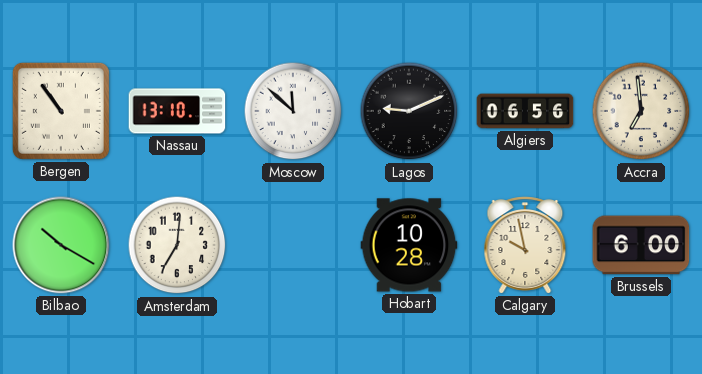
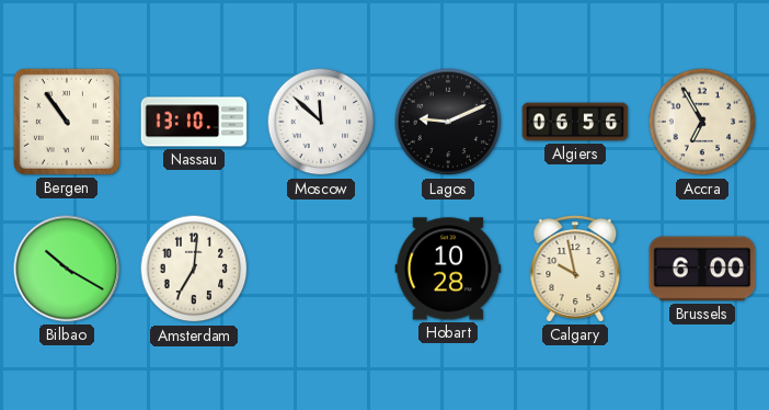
Accra: 6:59 -> 6:55 (702, 122)
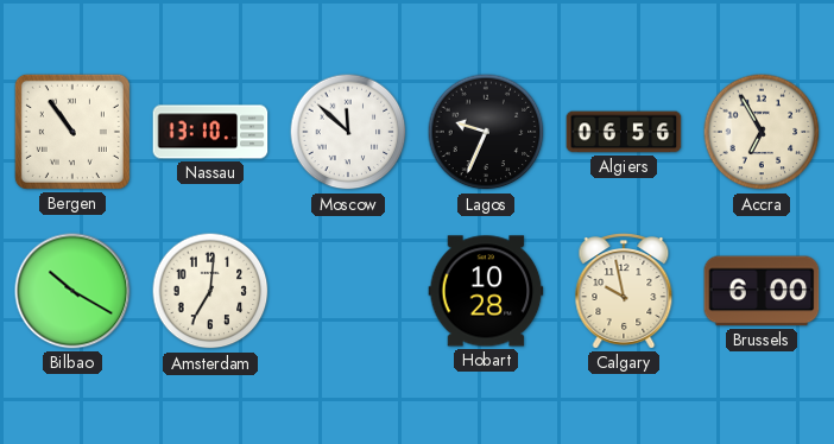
Lagos: 9:11 -> 9:34 (486, 132)
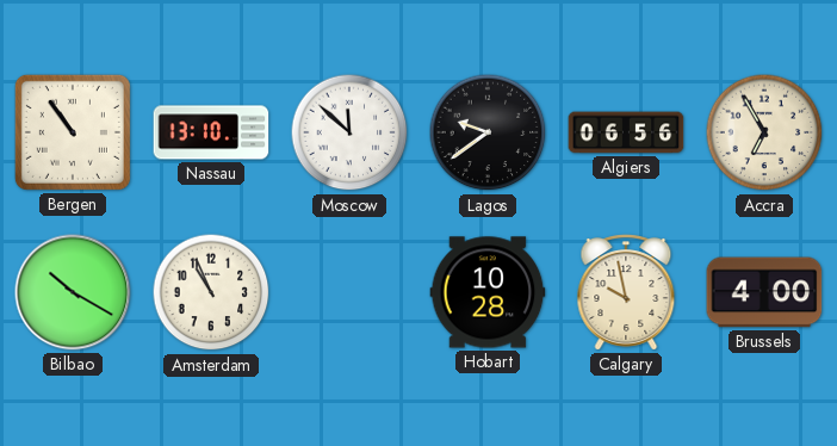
Lagos: 9:34 -> 9:39 (488, 132)
Amsterdam: 7:01 -> 10:56 (211, 292)
Brussels: 6:00 -> 4:00 (764, 292)
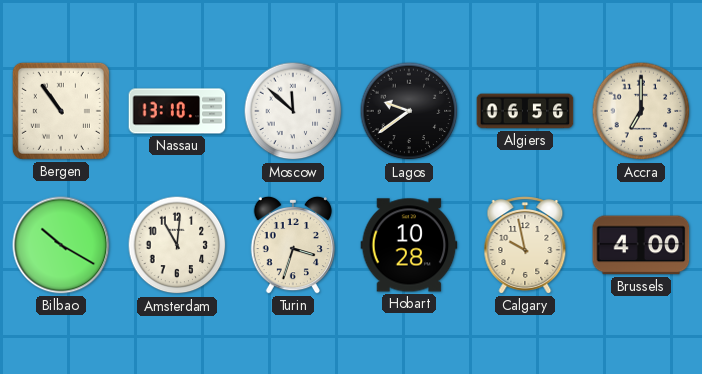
Accra: 6:55 -> 7:00 (641, 111)
Amsterdam: 10:56 -> 11:01 (177, 245)
Turin: none -> 3:33 (292, 245)
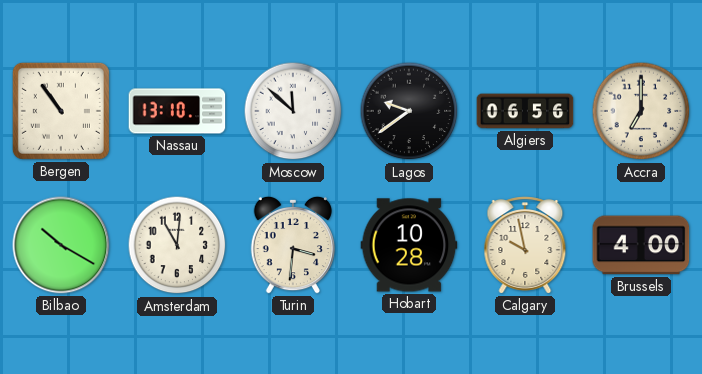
Turin: 3:33 -> 3:31 (292, 245)
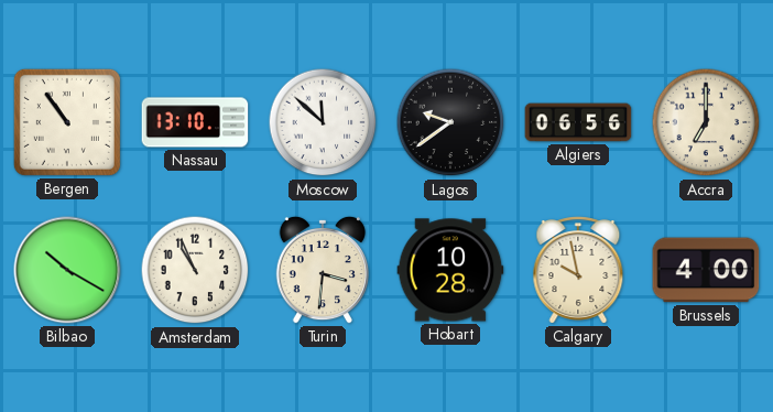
Amsterdam: 11:01 -> 10:56 (195, 270)
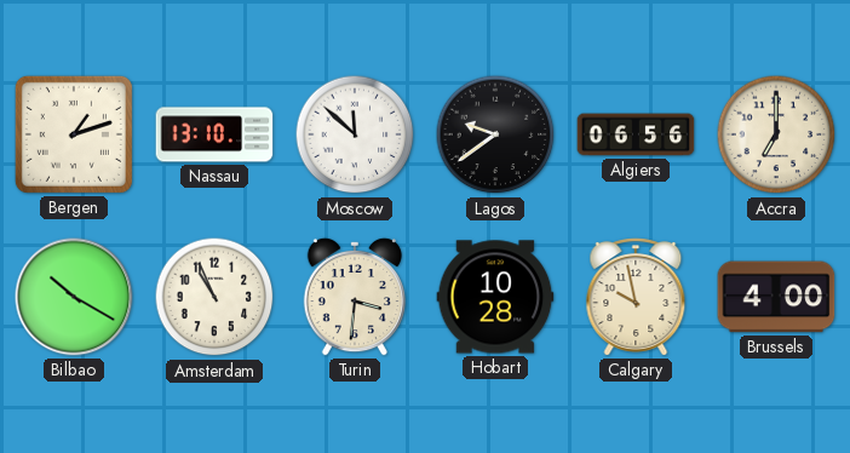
Bergen: 10:54 -> 1:12 (74, 134)
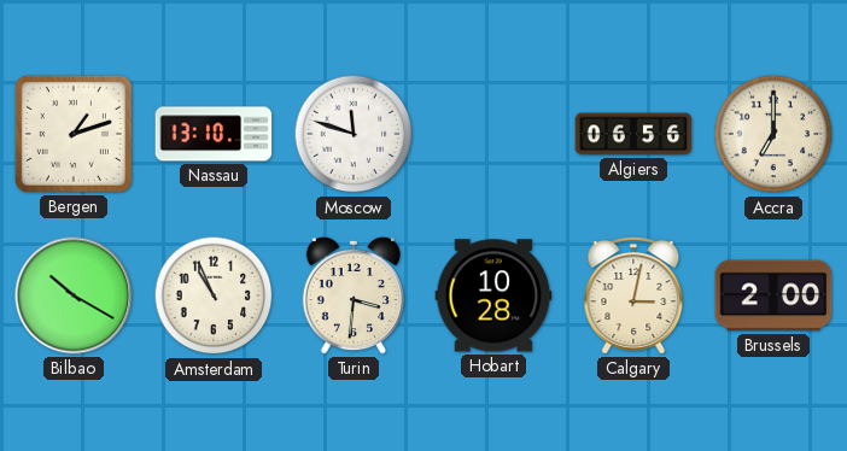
Moscow: 11:52 -> 11:48 (354, 134)
Lagos: 9:39 -> none (495, 134)
Calgary: 9:58 -> 3:02 (633, 295)
Brussels: 4:00 -> 2:00 (773, 295)
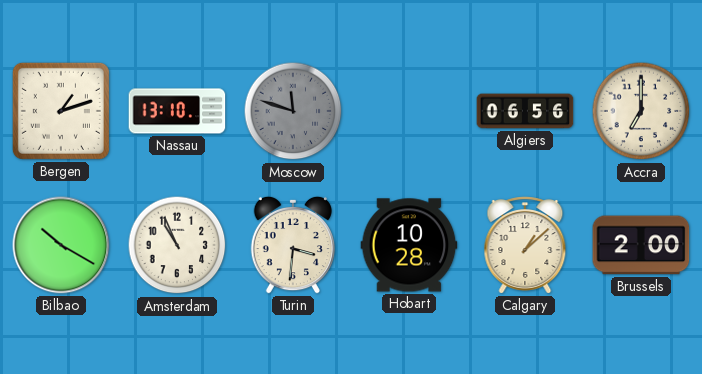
Moscow dial: white -> grey (293, 111)
Calgary: 3:02 -> 1:08 (525, 245)
